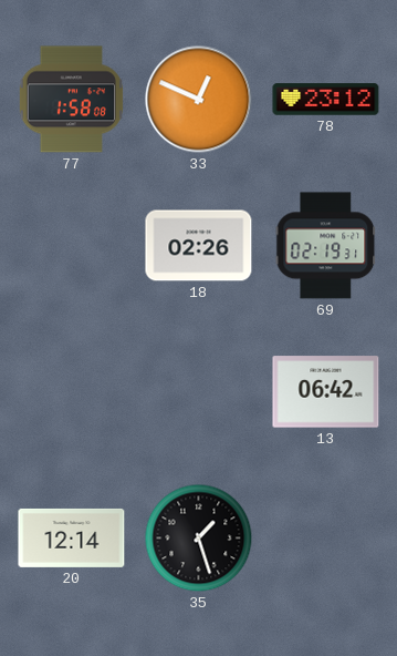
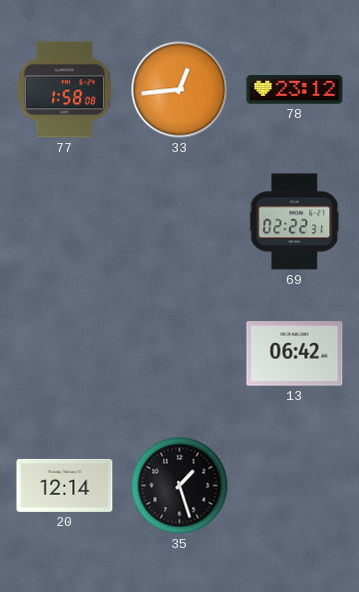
33: 12:49 -> 12:44 (180, 90)
18: 02:26 -> none (199, 246)
69: 02:19 -> 02:22 (295, 222)
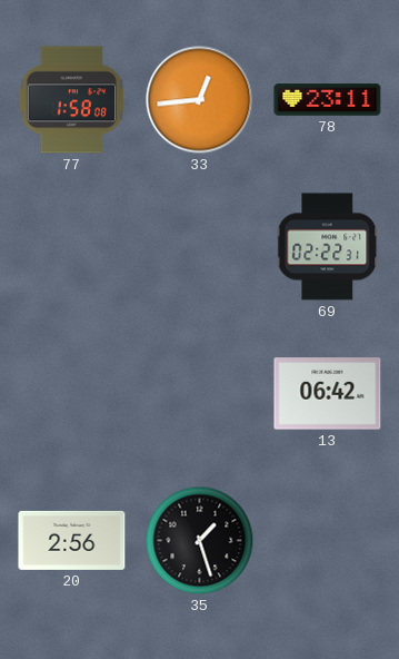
78: 23:12 -> 23:11 (328, 100)
20: 12:14 -> 2:56 (72, 540)
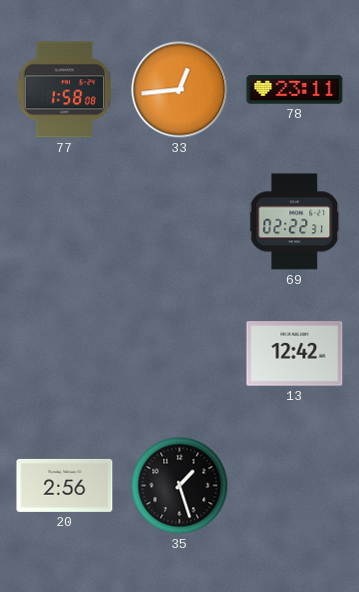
13: 06:42 -> 12:42 (295, 354)
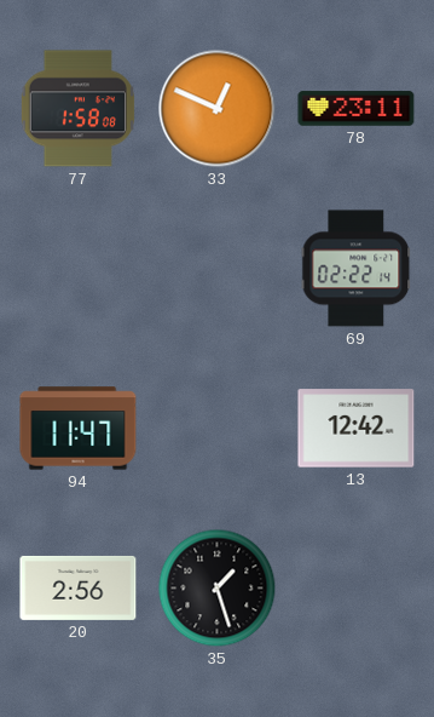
33: 12:44 -> 12:49 (218, 109)
69: 02:22:31 -> 02:22:14 (357, 269)
94: none -> 11:47 (79, 429)
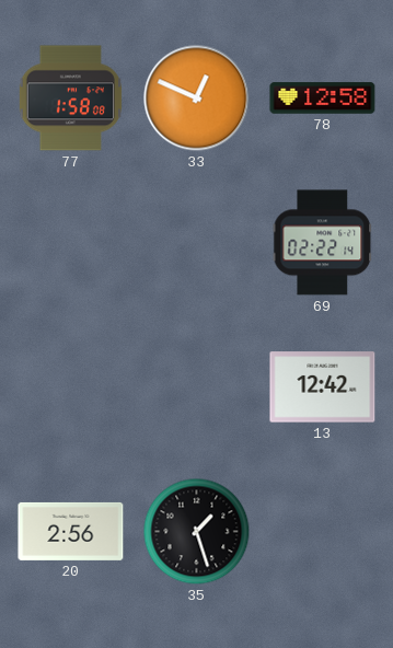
78: 23:11 -> 12:58 (323, 99)
94: 11:47 -> none (79, 429)
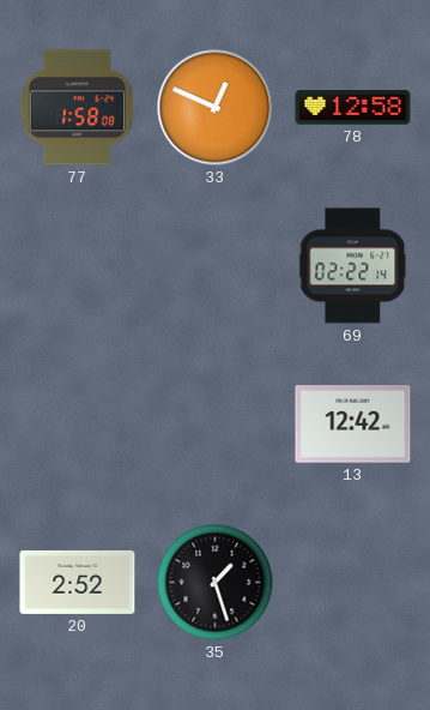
20: 2:56 -> 2:52 (78, 582)
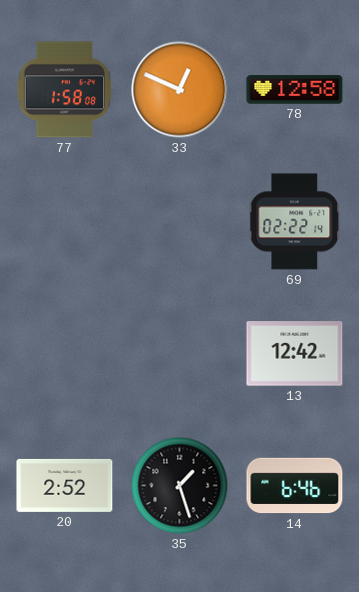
14: none -> 6:46 (295, 486)
